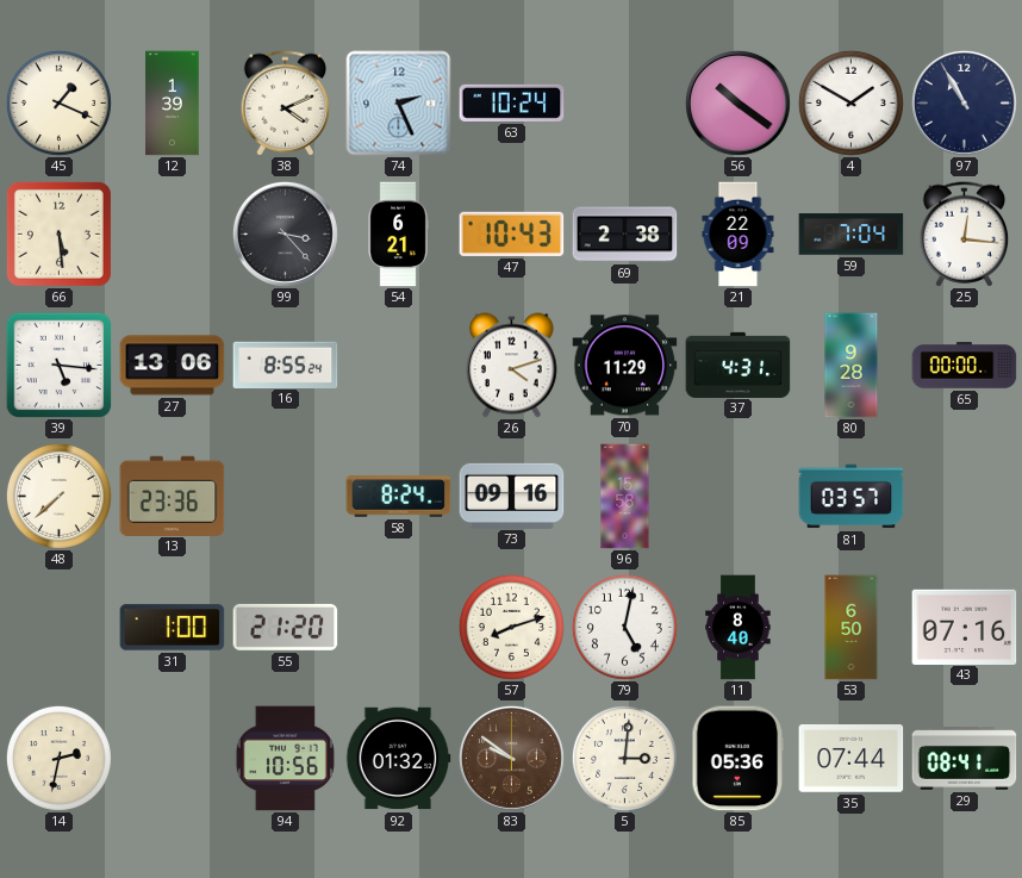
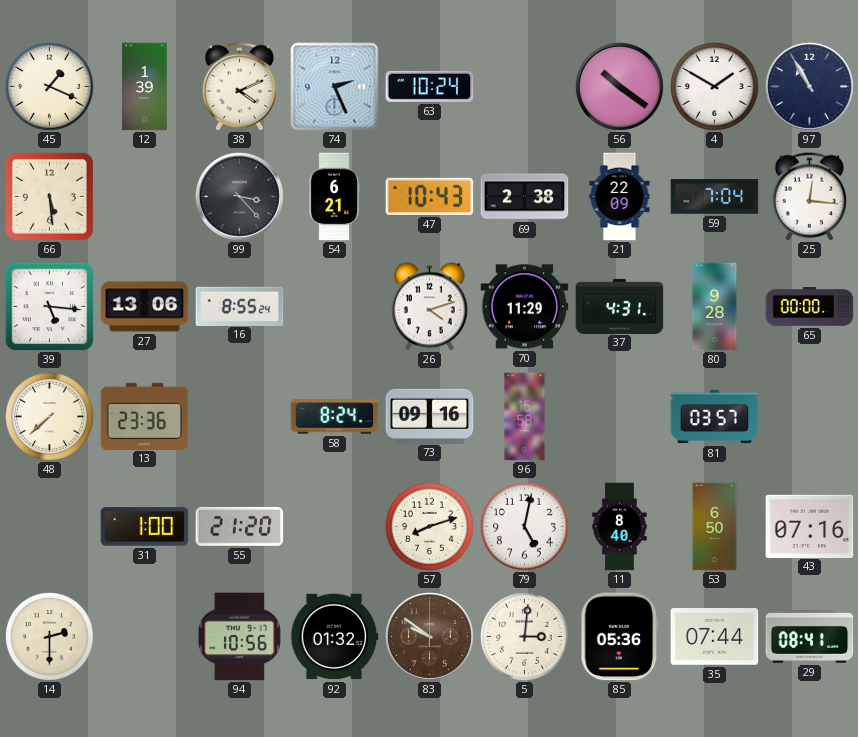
14: 2:32 -> 2:30 (49, 636)
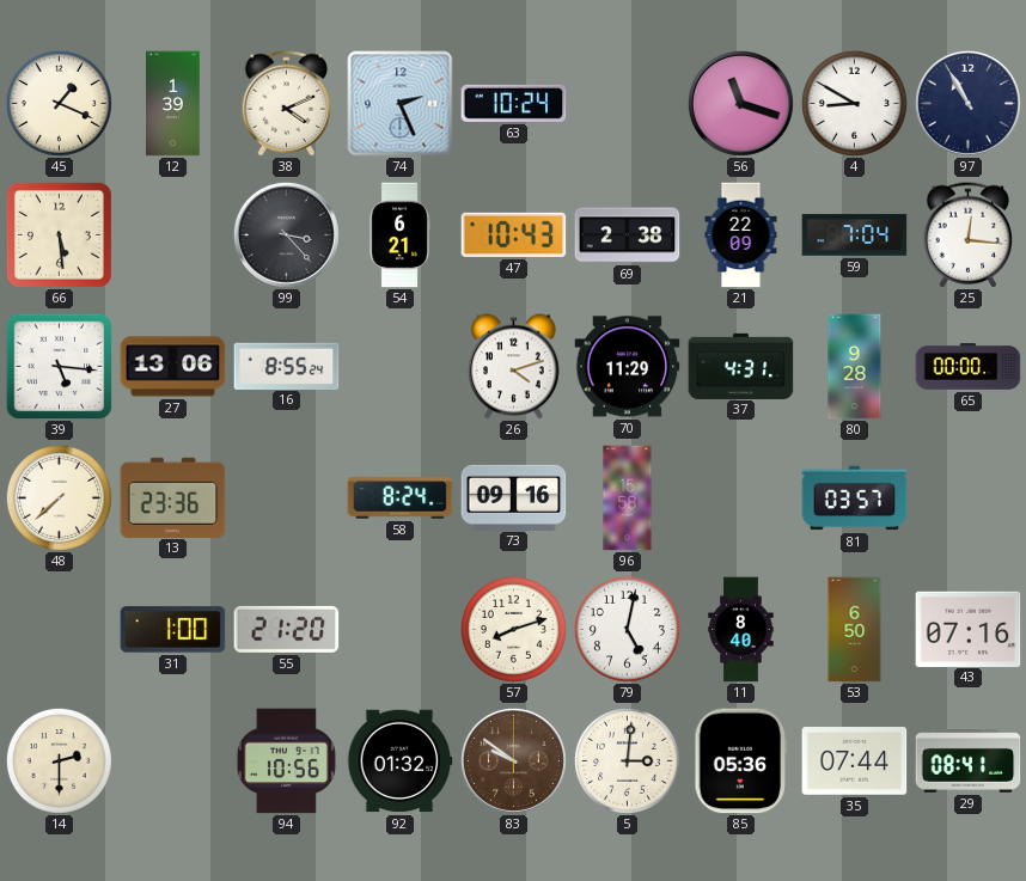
56: 10:21 -> 11:18 (740, 103)
4: 1:50 -> 8:50 (854, 103)
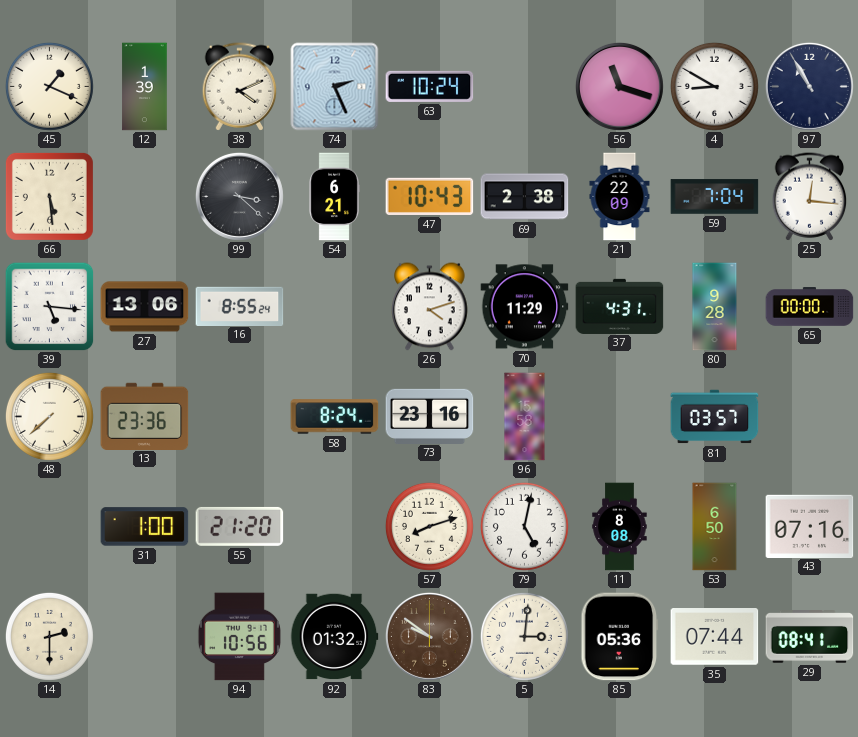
99: 3:23 -> 3:22 (239, 196)
73: 09:16 -> 23:16 (430, 416)
11: 8:40 -> 8:08 (620, 527)
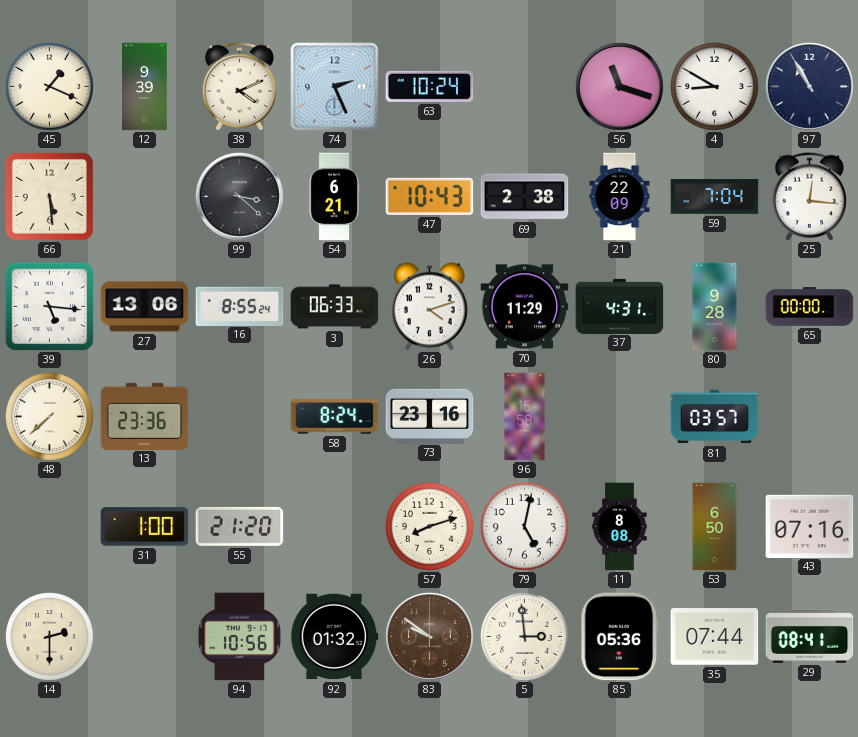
12: 1:39 -> 9:39 (145, 87)
3: none -> 06:33 (335, 307)
5: 3:01 -> 2:59 (524, 636)
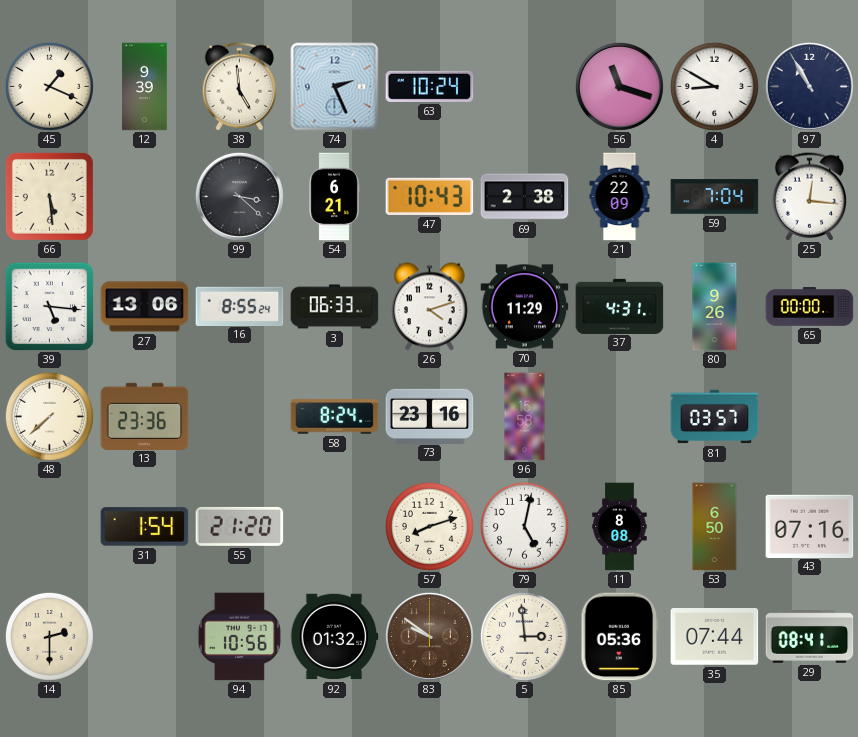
38: 4:11 -> 4:59 (240, 87)
80: 9:28 -> 9:26 (715, 307)
31: 1:00 -> 1:54 (145, 527)
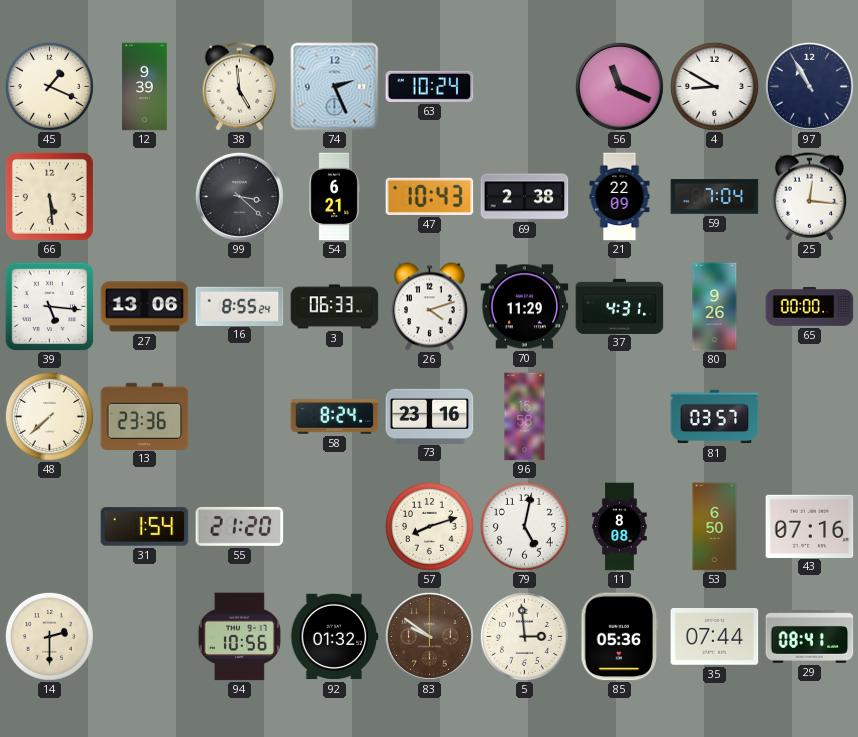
56: 11:18 -> 11:19 (619, 86)
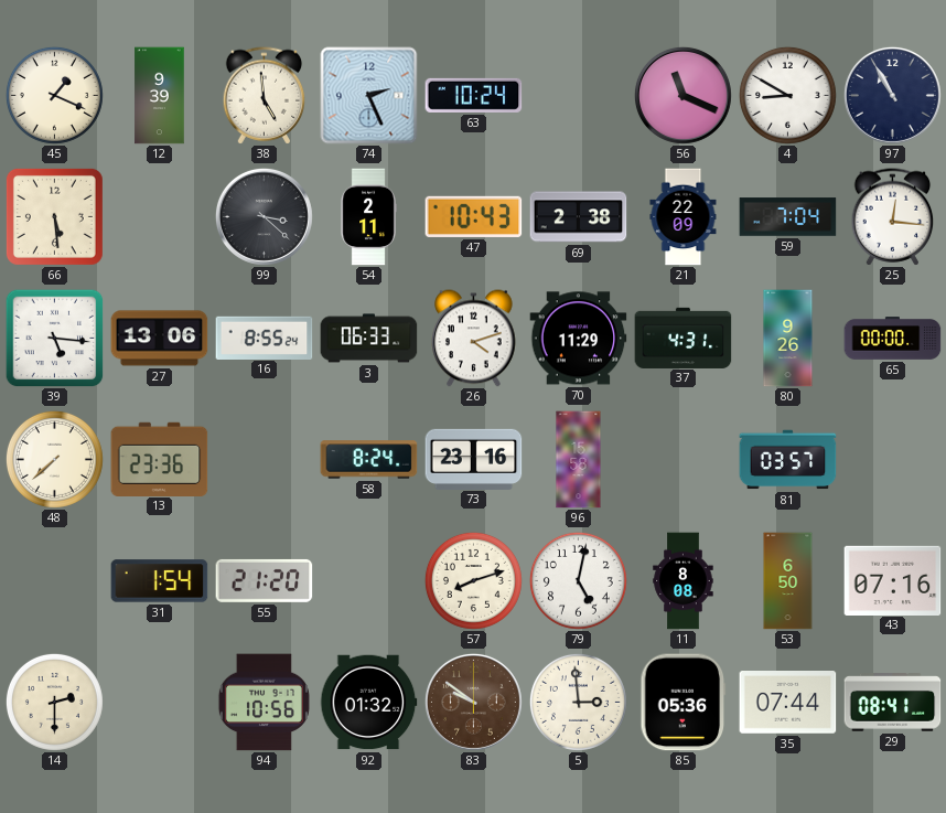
54: 6:21 -> 2:11 (368, 217)
